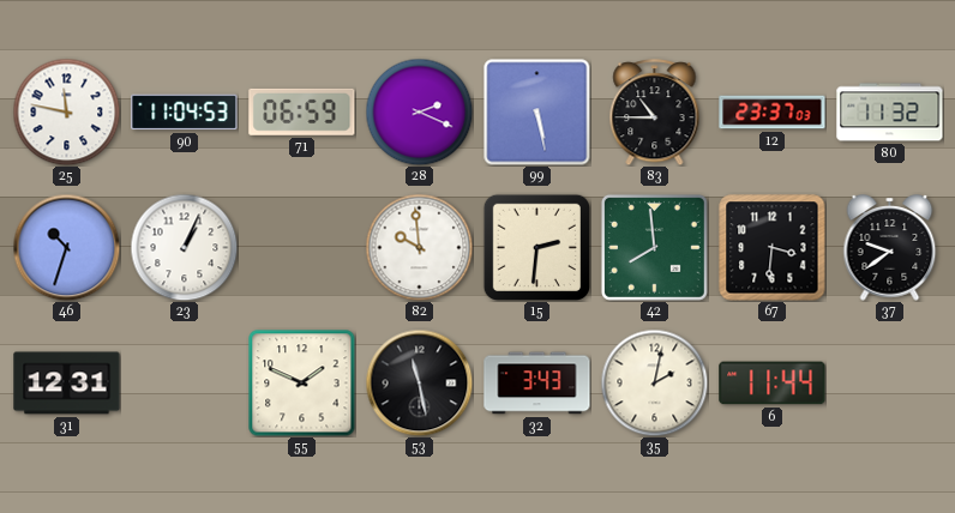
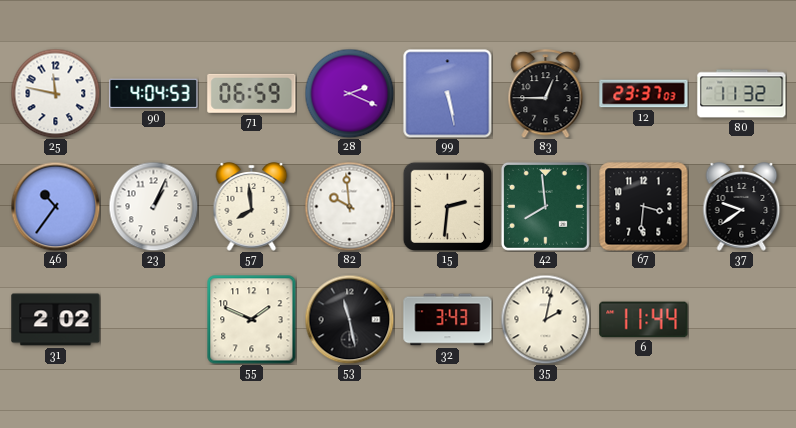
90: 11:04 -> 4:04 (154, 94)
83: 10:45 -> 12:45 (546, 94)
46: 10:33 -> 10:36 (55, 206)
57: none -> 7:59 (252, 207)
31: 12:31 -> 2:02 (56, 320)
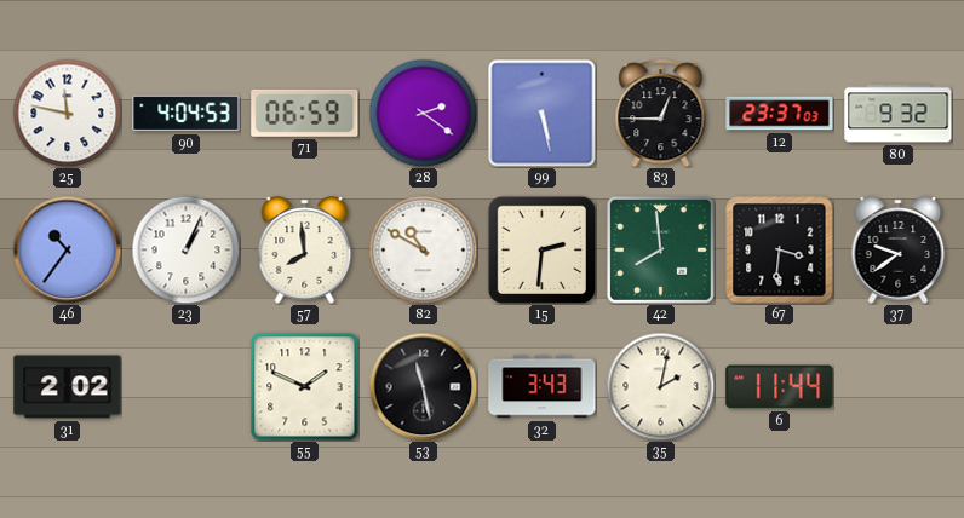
28: 2:19 -> 2:21 (423, 113)
80: 11:32 -> 9:32 (899, 114)
82: 9:59 -> 10:50 (423, 249)
